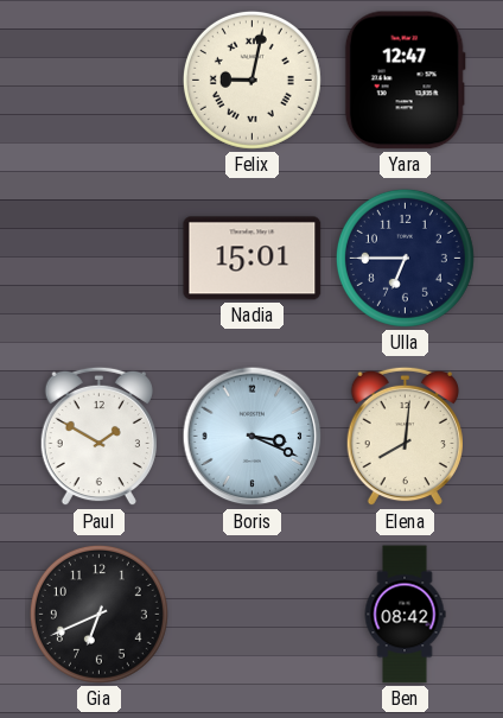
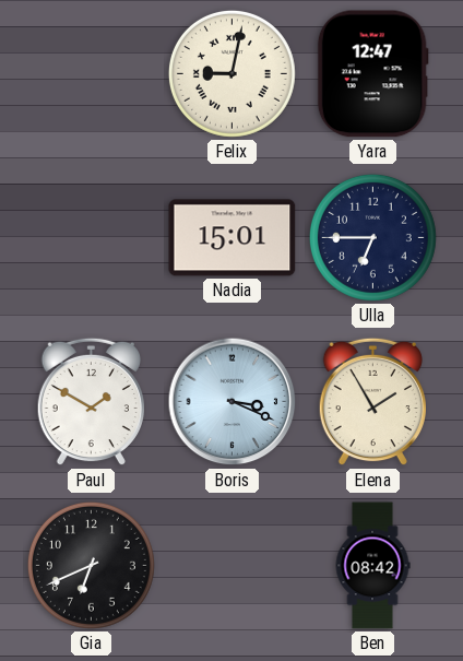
Elena: 8:01 -> 1:55 (372, 402)
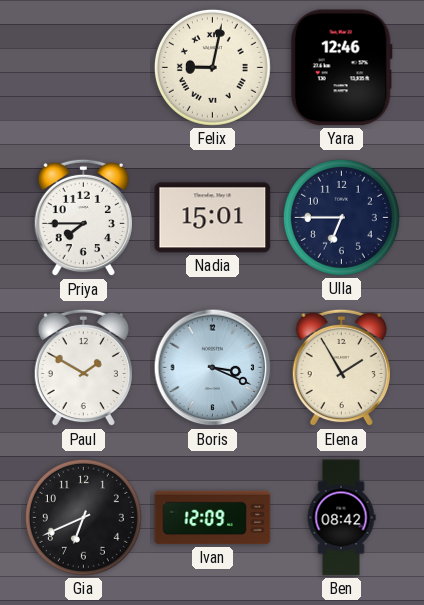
Yara: 12:47 -> 12:46 (341, 68)
Priya: none -> 7:45 (83, 218)
Ivan: none -> 12:09 (213, 518)
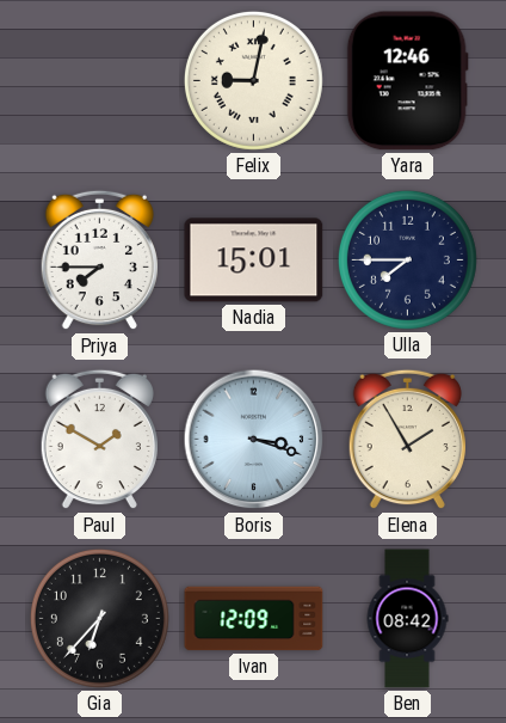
Ulla: 6:45 -> 7:45 (407, 259)
Boris: 3:19 -> 3:18 (254, 440)
Gia: 6:41 -> 6:37 (99, 618)
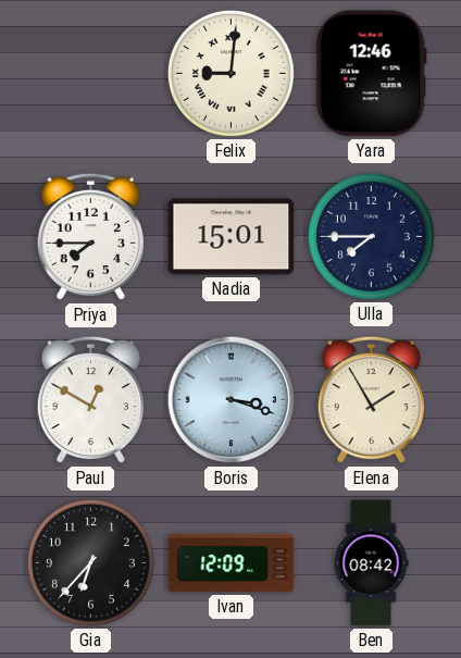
Felix: 9:02 -> 9:01 (230, 73)
Paul: 1:50 -> 12:50 (90, 400)
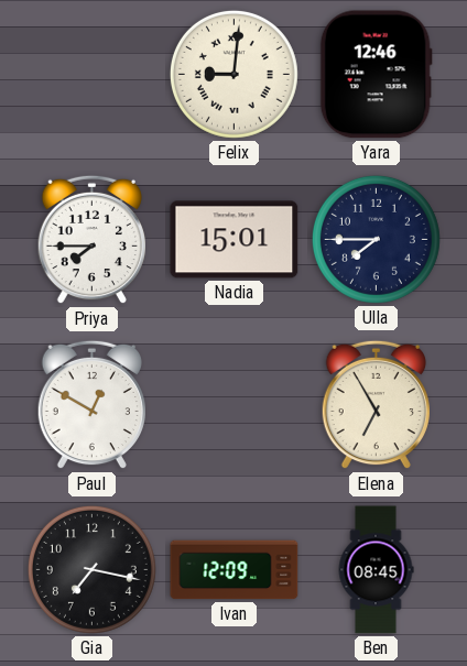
Boris: 3:18 -> none (232, 400)
Elena: 1:55 -> 6:55 (376, 405)
Gia: 6:37 -> 7:17 (91, 569)
Ben: 08:42 -> 08:45 (376, 570)
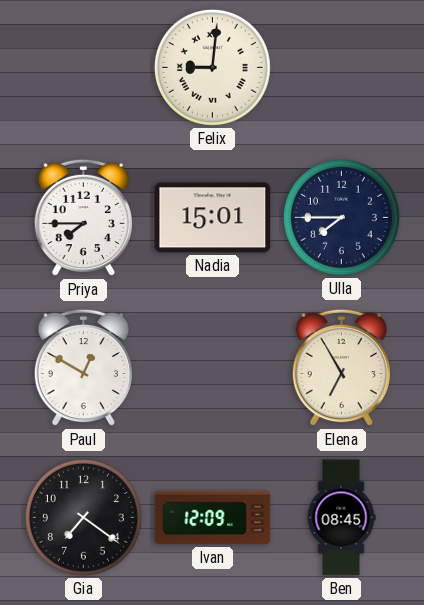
Yara: 12:46 -> none (376, 75)
Gia: 7:17 -> 7:21 (83, 517)
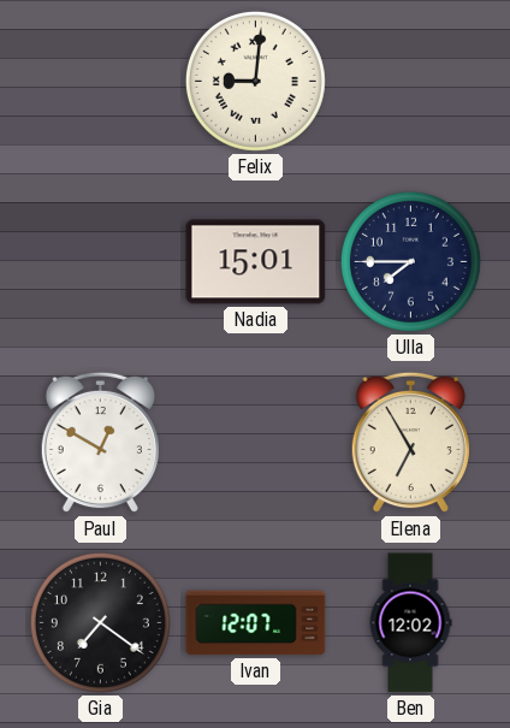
Priya: 7:45 -> none (83, 218)
Ivan: 12:09 -> 12:07 (256, 623)
Ben: 08:45 -> 12:02 (410, 623)
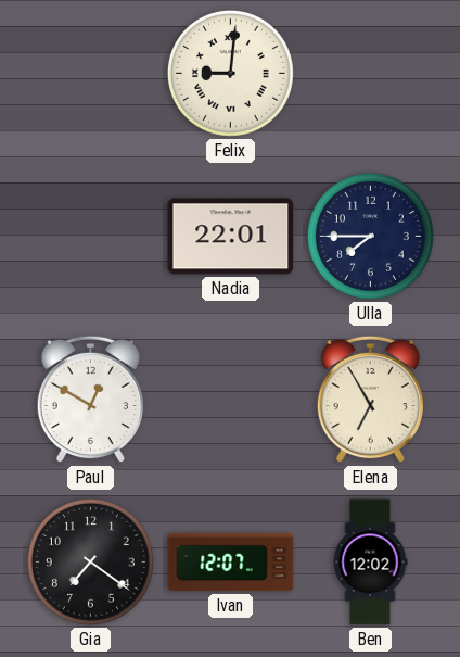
Nadia: 15:01 -> 22:01 (231, 237)
